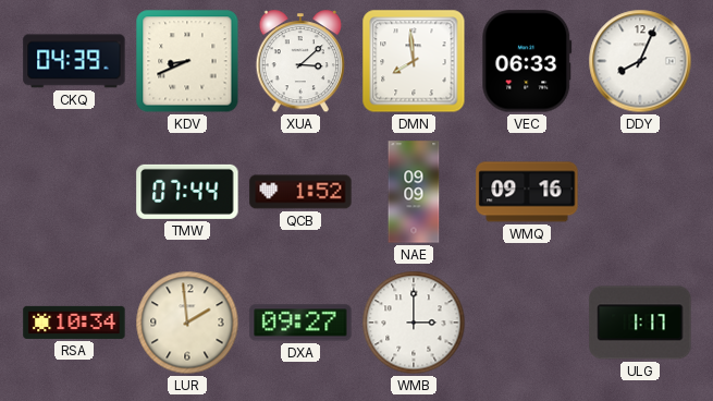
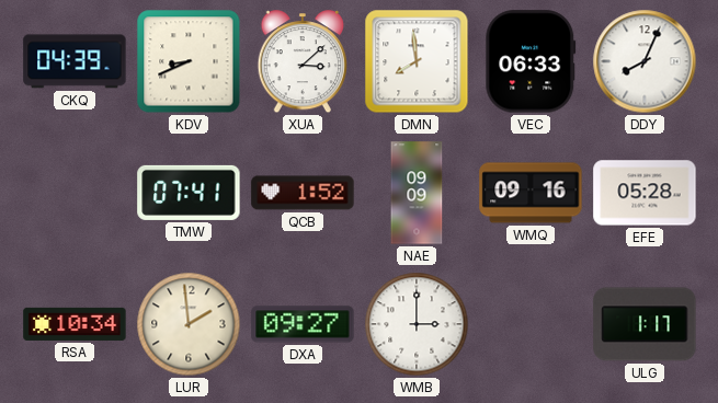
TMW: 07:44 -> 07:41 (189, 193)
EFE: none -> 05:28 (645, 193)
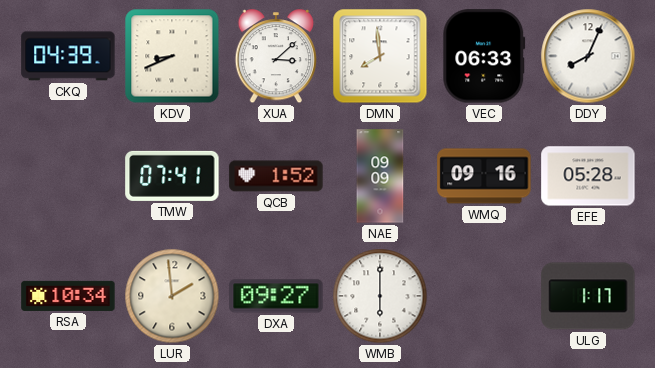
WMB: 3:00 -> 6:00 (380, 296)
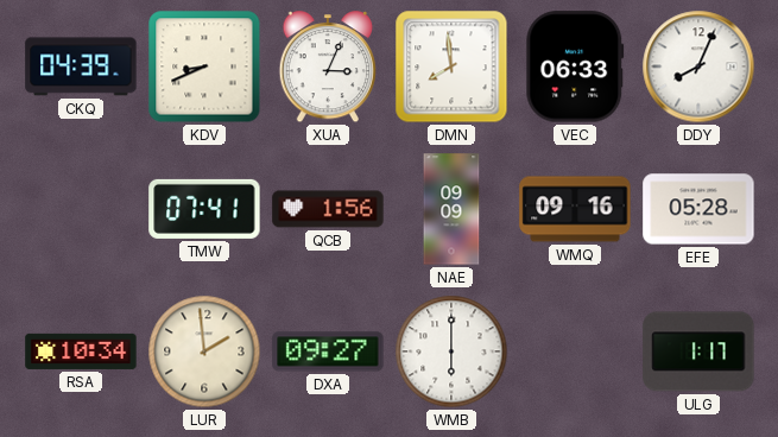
XUA: 3:08 -> 3:04 (328, 68)
QCB: 1:52 -> 1:56 (328, 209)
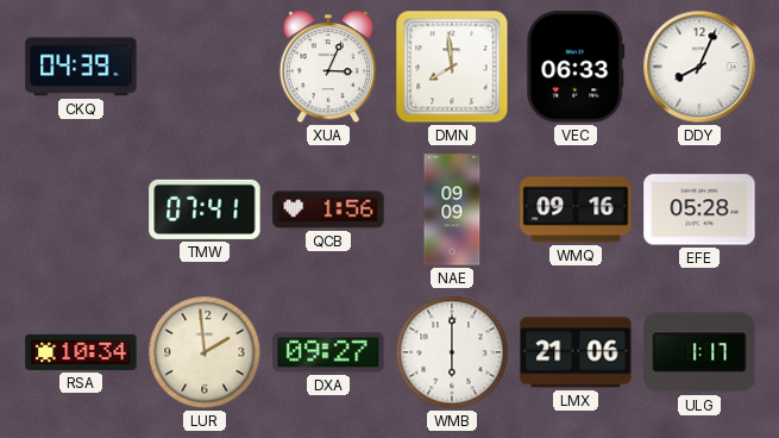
KDV: 8:41 -> none (204, 66)
LMX: none -> 21:06 (576, 352)
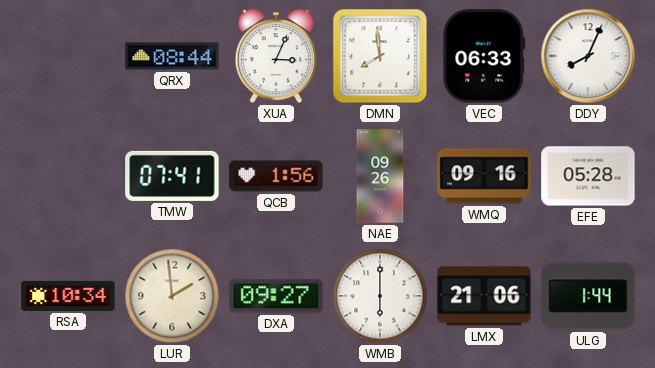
CKQ: 04:39 -> none (81, 67)
QRX: none -> 08:44 (172, 56)
NAE: 09:09 -> 09:26 (380, 176)
ULG: 1:17 -> 1:44 (588, 296)
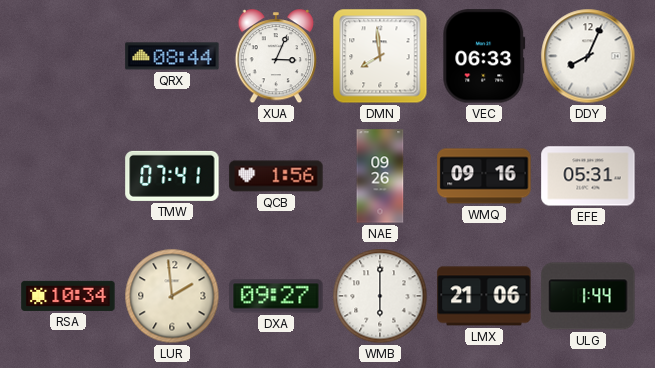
EFE: 05:28 -> 05:31 (588, 176)
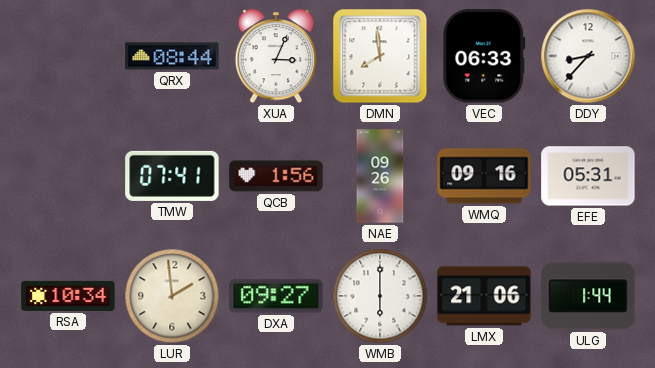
DDY: 8:04 -> 8:37 (588, 56)
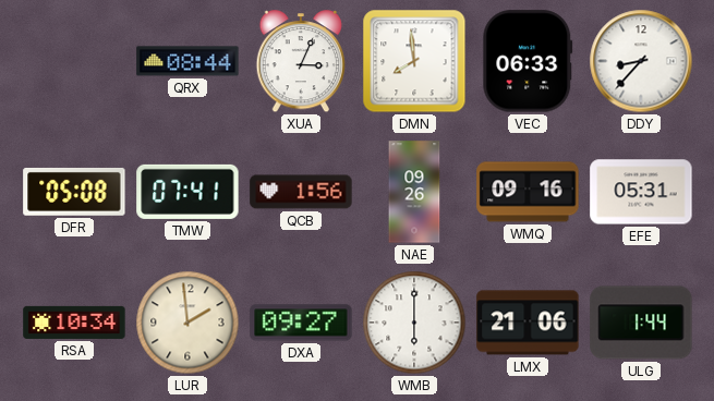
DFR: none -> 05:08 (74, 192)
